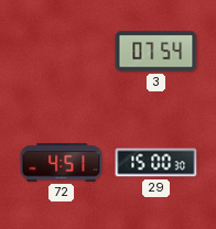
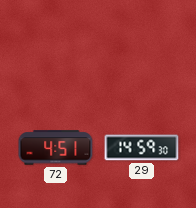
3: 07:54 -> none (156, 52)
29: 15:00 -> 14:59 (142, 148)
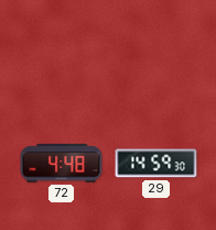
72: 4:51 -> 4:48 (62, 164)
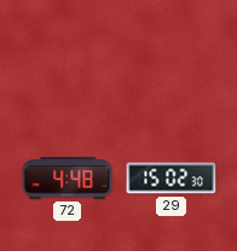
29: 14:59 -> 15:02 (172, 179)
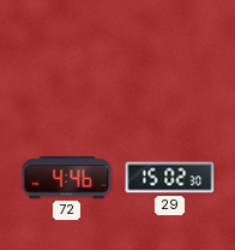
72: 4:48 -> 4:46 (67, 178)
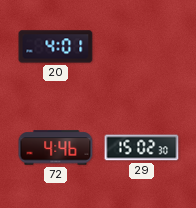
20: none -> 4:01 (56, 47)
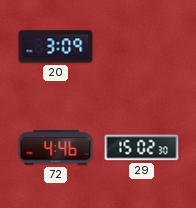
20: 4:01 -> 3:09 (56, 47)
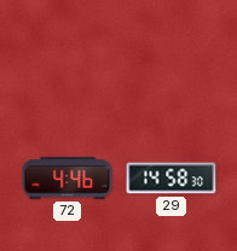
20: 3:09 -> none (56, 47)
29: 15:02 -> 14:58 (172, 179)
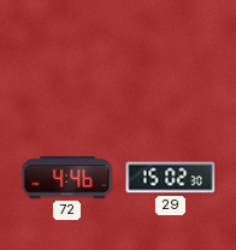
29: 14:58 -> 15:02 (171, 178)
